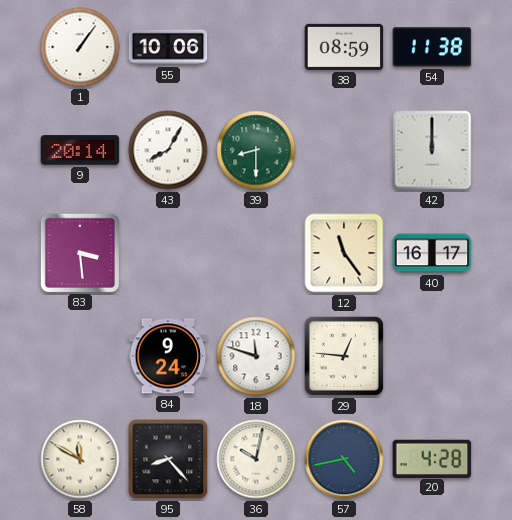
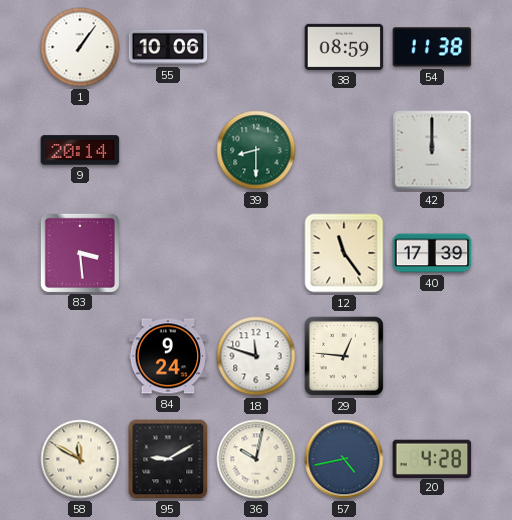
43: 8:05 -> none (168, 150)
40: 16:17 -> 17:39 (432, 253)
95: 8:23 -> 9:10 (168, 459)
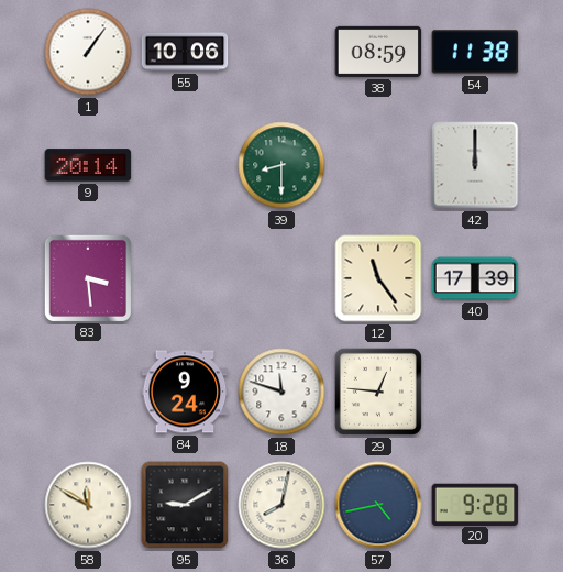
36: 10:02 -> 8:02 (281, 505)
20: 4:28 -> 9:28 (475, 504)
